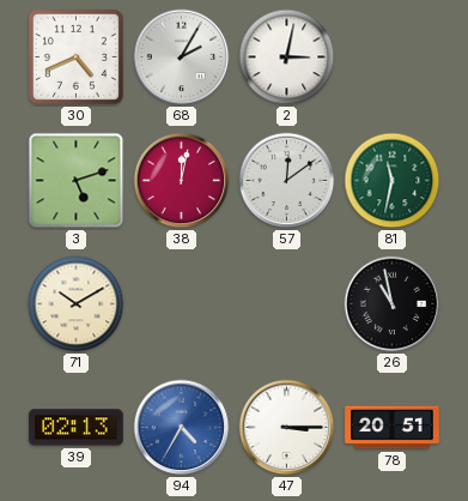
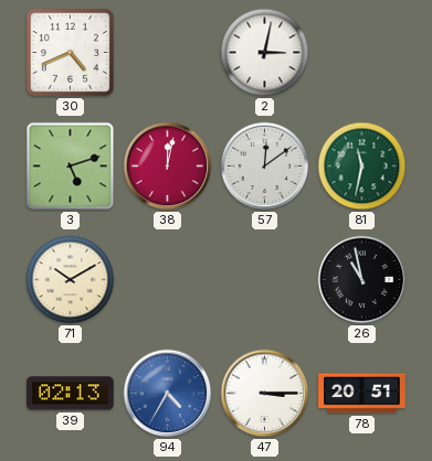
68: 2:05 -> none (182, 58)
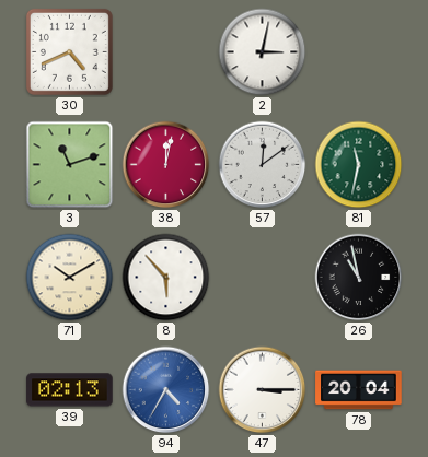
3: 5:12 -> 11:12 (70, 165)
8: none -> 5:53 (166, 278)
78: 20:51 -> 20:04 (359, 390)
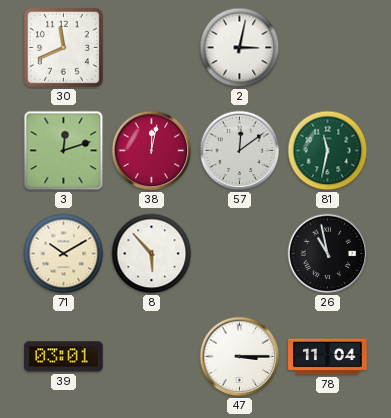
30: 4:41 -> 11:41 (63, 47)
3: 11:12 -> 12:12 (64, 151)
39: 02:13 -> 03:01 (64, 357)
94: 4:35 -> none (166, 390)
78: 20:04 -> 11:04 (328, 357)
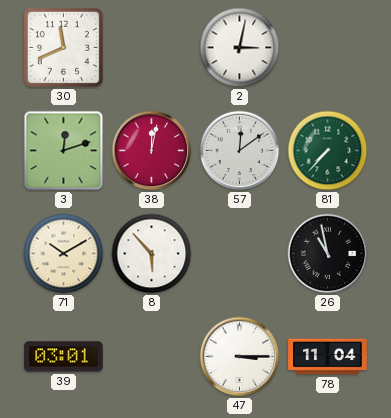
81: 11:32 -> 7:37 (328, 151)
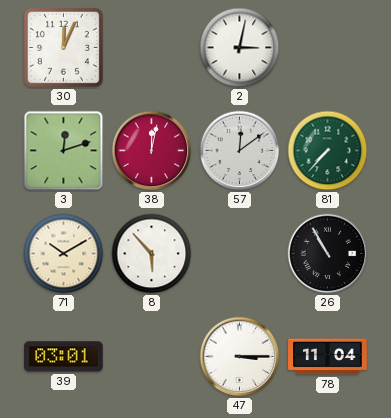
30: 11:41 -> 12:04 (63, 47)
26: 10:58 -> 10:55 (328, 254)
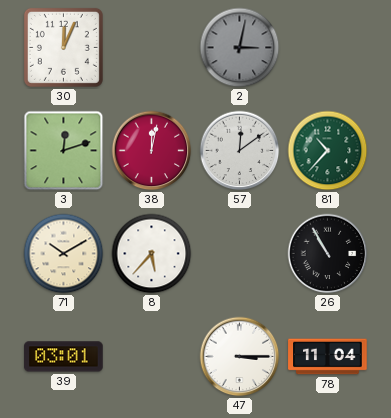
2 dial: white -> grey (240, 48)
81: 7:37 -> 10:37 (328, 151)
8: 5:53 -> 5:37 (152, 254)
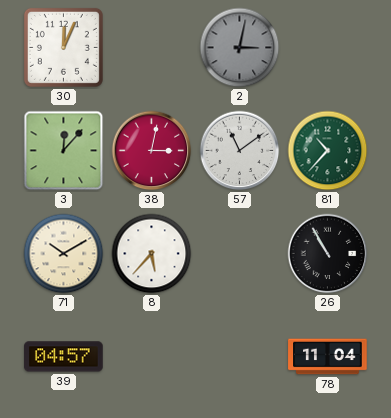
3: 12:12 -> 12:07 (64, 151)
38: 12:02 -> 3:02 (152, 151)
57: 12:09 -> 11:09 (240, 151)
39: 03:01 -> 04:57 (64, 357)
47: 3:15 -> none (240, 357)
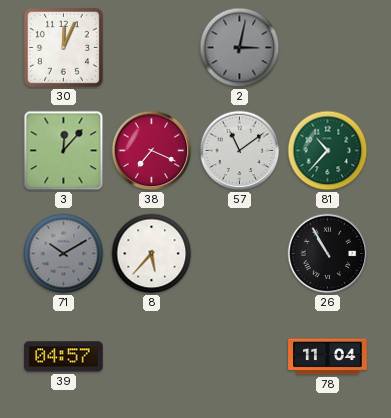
38: 3:02 -> 7:19 (152, 151)
71 dial: cream -> grey (64, 254)
